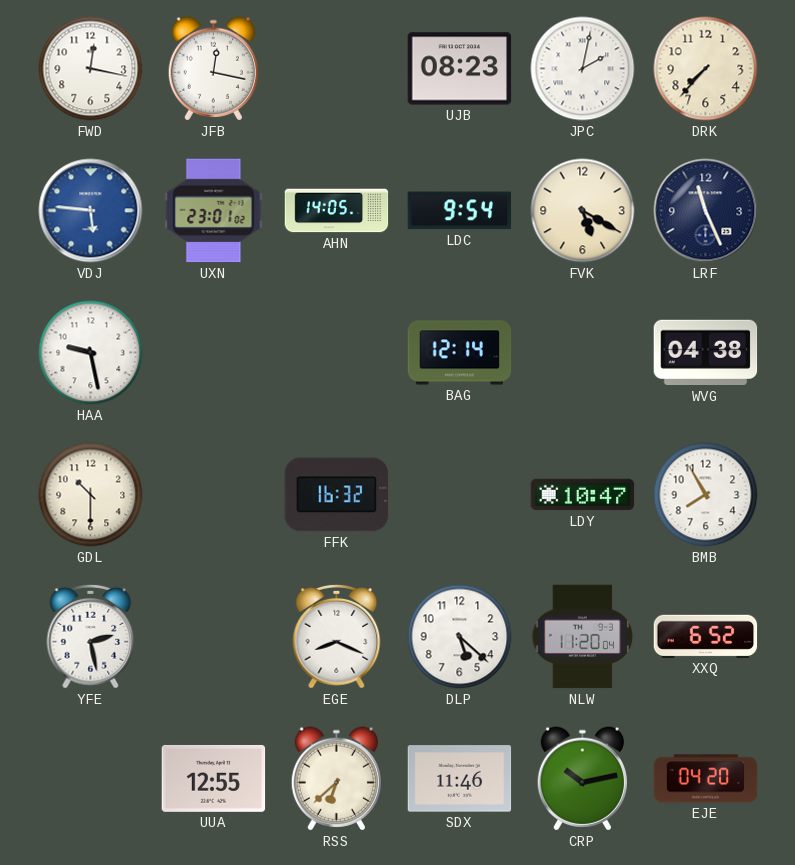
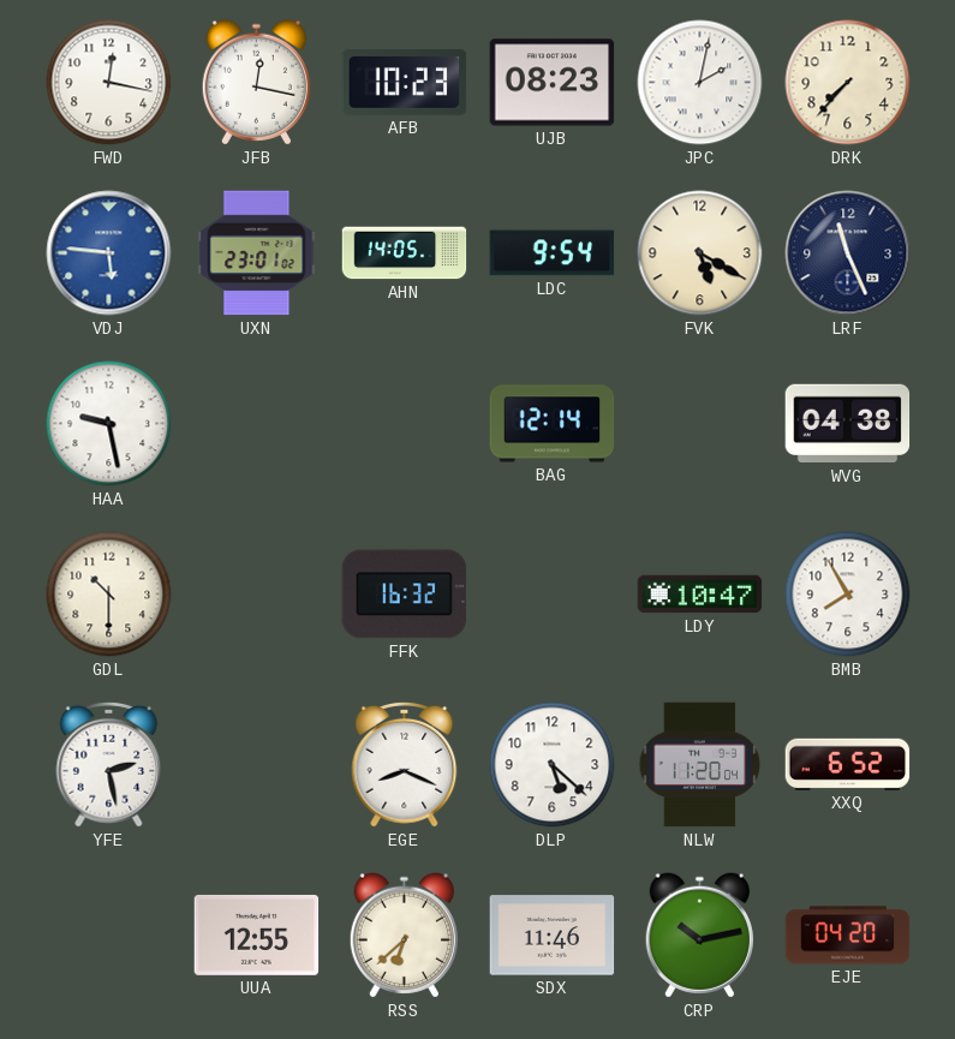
AFB: none -> 10:23 (405, 83)
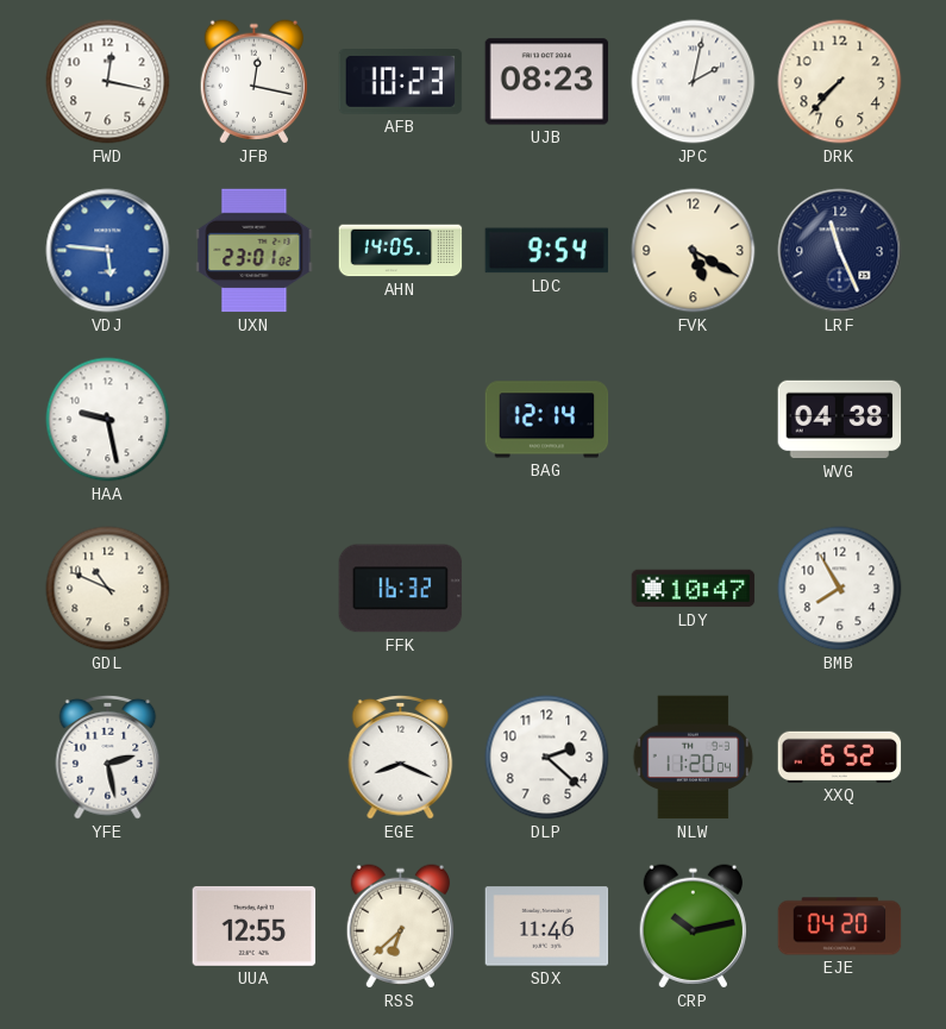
GDL: 10:30 -> 10:49 (108, 589)
DLP: 5:22 -> 2:22 (547, 758)
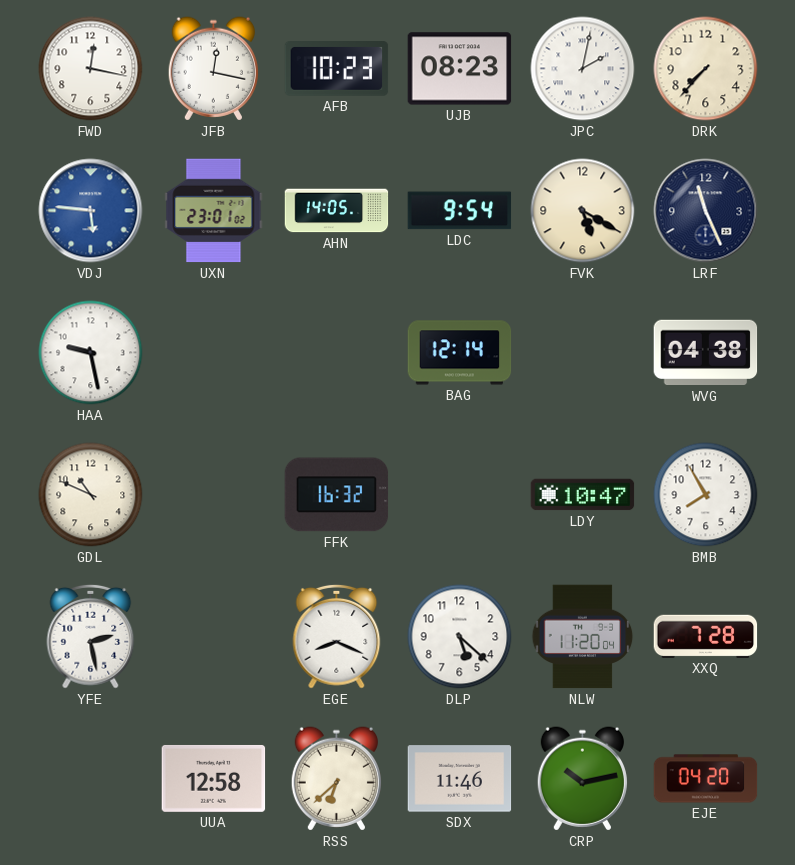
DLP: 2:22 -> 5:22 (460, 637)
XXQ: 6:52 -> 7:28 (706, 636)
UUA: 12:55 -> 12:58 (214, 778)
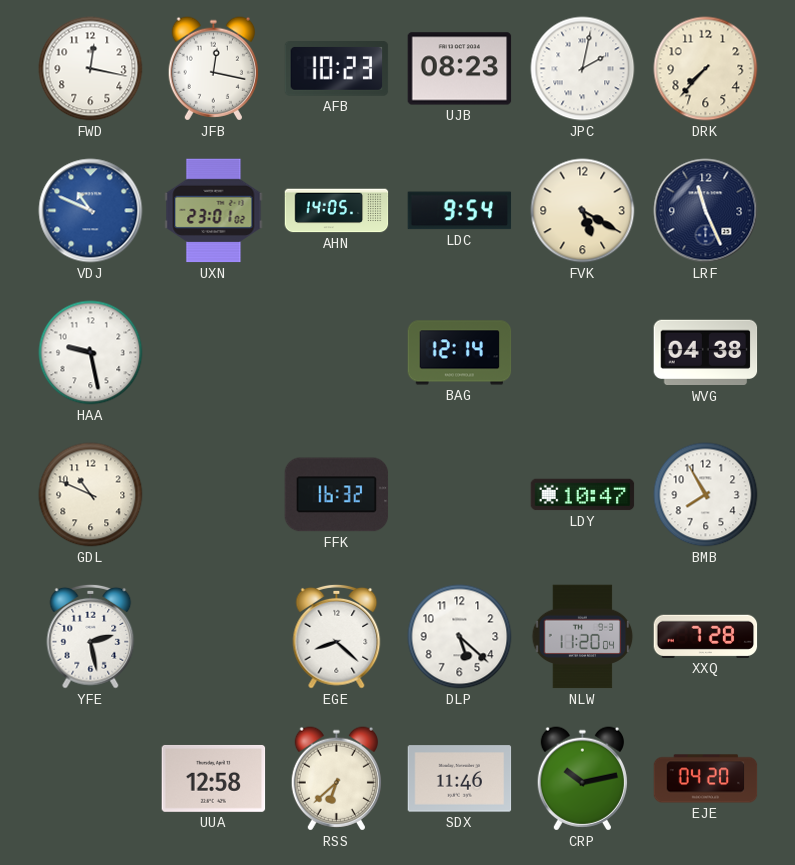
VDJ: 5:46 -> 10:49 (91, 211)
EGE: 8:19 -> 8:22 (337, 636)
